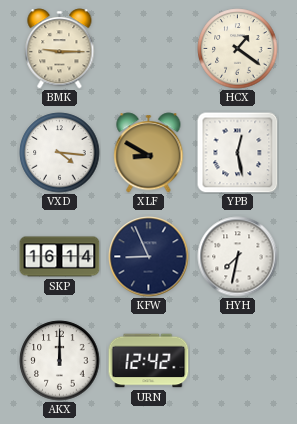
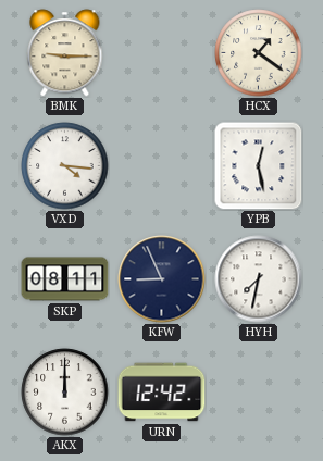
XLF: 8:50 -> none (149, 153)
SKP: 16:14 -> 08:11 (65, 279)
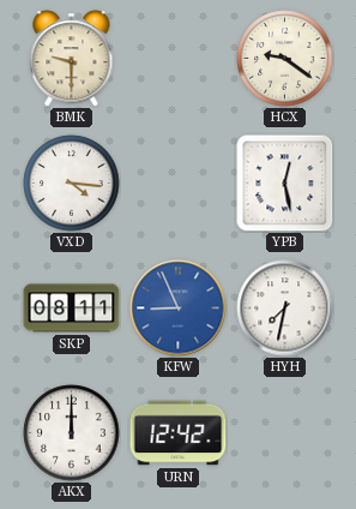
BMK: 9:15 -> 9:30 (72, 59)
HCX: 1:21 -> 9:21 (285, 59)
KFW dial: navy -> blue (179, 309)
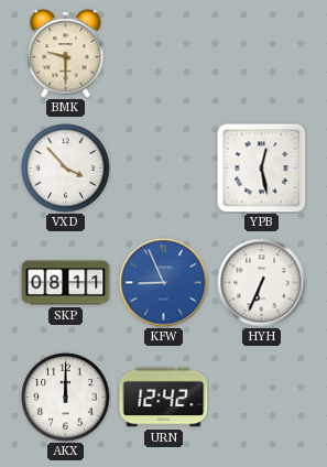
HCX: 9:21 -> none (285, 59)
VXD: 4:16 -> 3:53 (66, 169)
HYH: 7:32 -> 6:34 (262, 283)
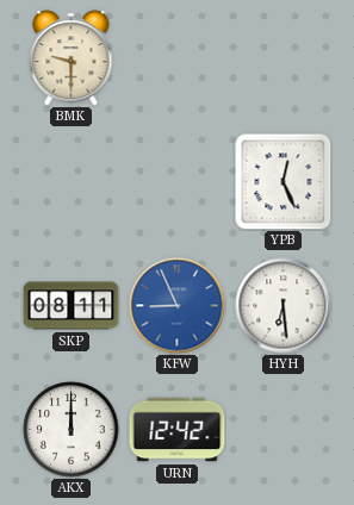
VXD: 3:53 -> none (66, 169)
YPB: 12:28 -> 12:26 (284, 182)
HYH: 6:34 -> 6:29 (284, 306)
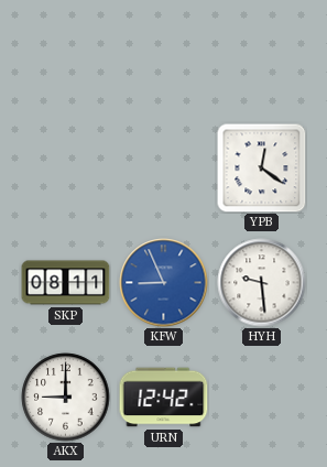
BMK: 9:30 -> none (72, 58)
YPB: 12:26 -> 12:21 (262, 169)
HYH: 6:29 -> 9:29 (262, 283)
AKX: 12:00 -> 9:00 (66, 398)
